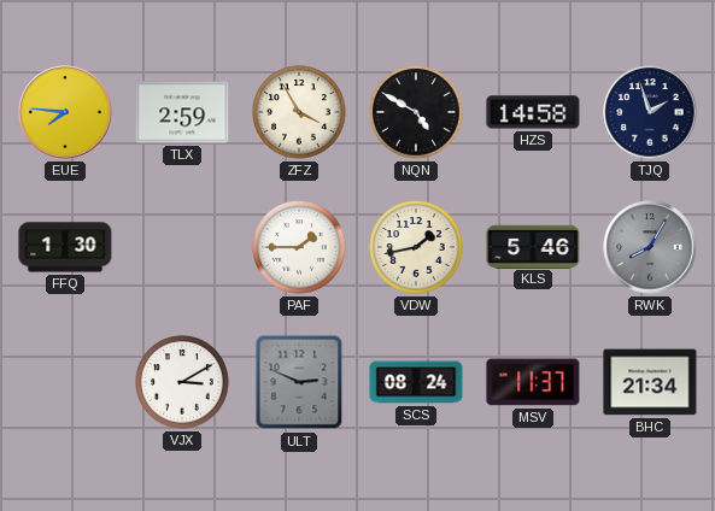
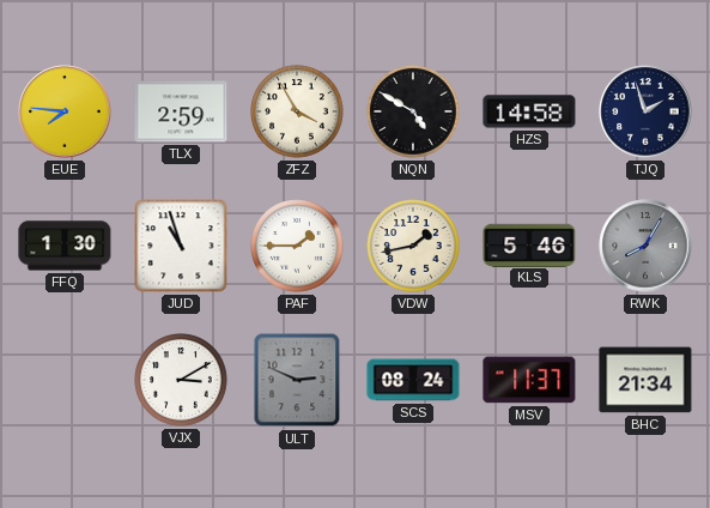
JUD: none -> 10:57 (181, 246)
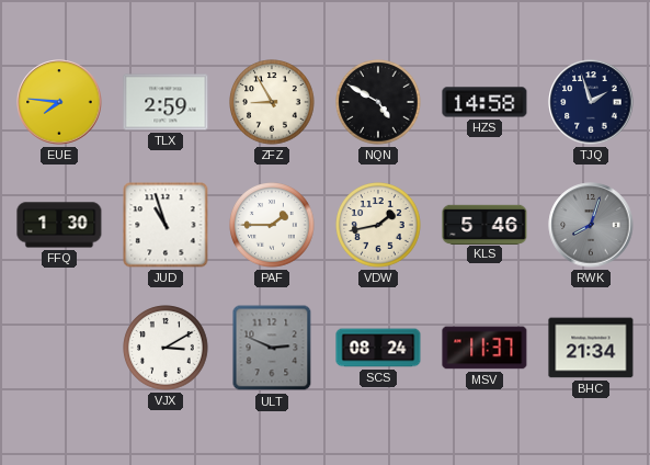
ZFZ: 3:55 -> 8:55 (272, 102)
RWK: 8:05 -> 8:03 (591, 225)
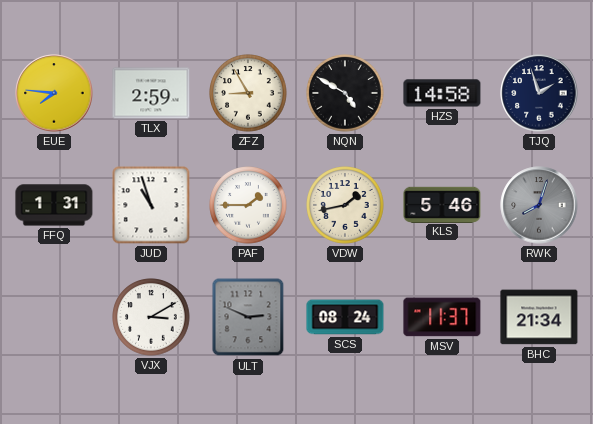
FFQ: 1:30 -> 1:31 (54, 205)
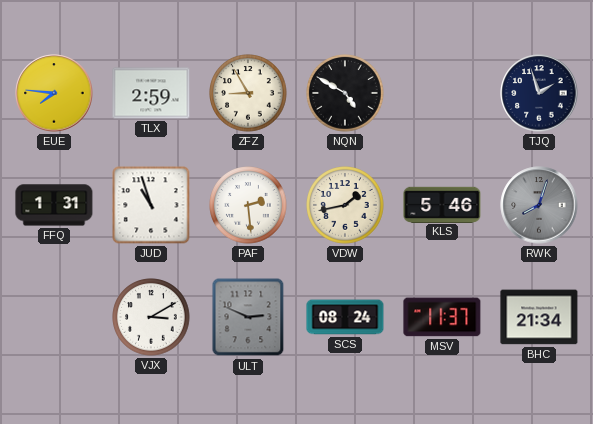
HZS: 14:58 -> none (442, 93)
PAF: 1:45 -> 2:29 (248, 205)
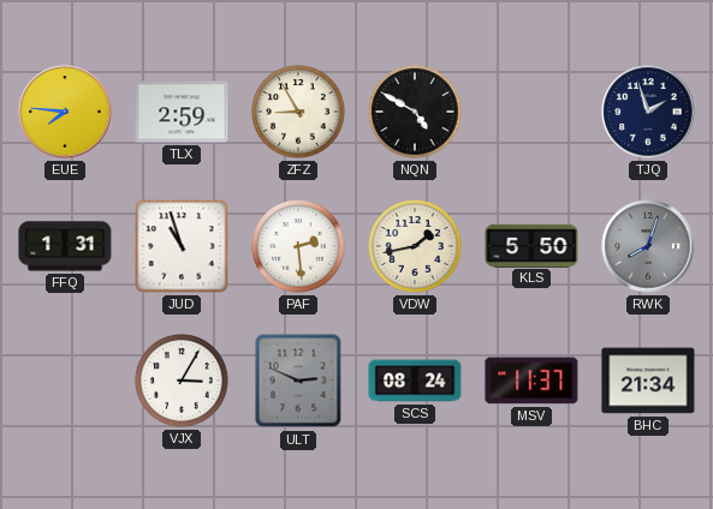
KLS: 5:46 -> 5:50 (531, 245)
VJX: 3:10 -> 3:05 (182, 381)
